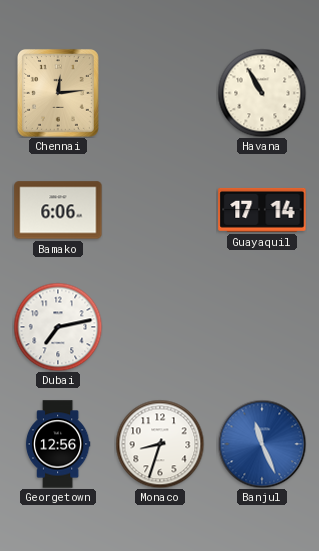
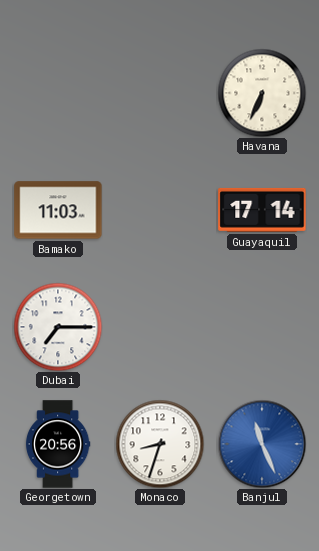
Chennai: 12:14 -> none (58, 93)
Havana: 10:55 -> 6:34 (262, 93)
Bamako: 6:06 -> 11:03 (58, 210)
Dubai: 7:13 -> 7:15 (58, 327)
Georgetown: 12:56 -> 20:56 (58, 444)
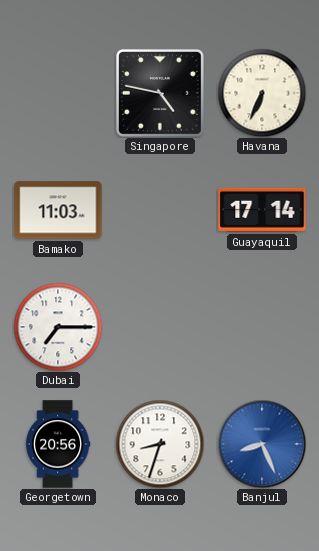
Singapore: none -> 4:47 (160, 93)
Banjul: 11:26 -> 8:26 (262, 444)
